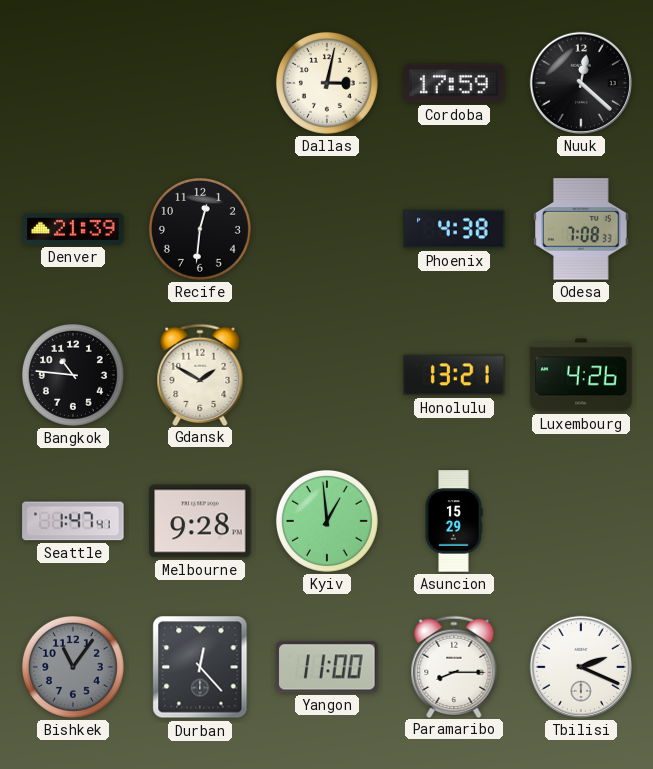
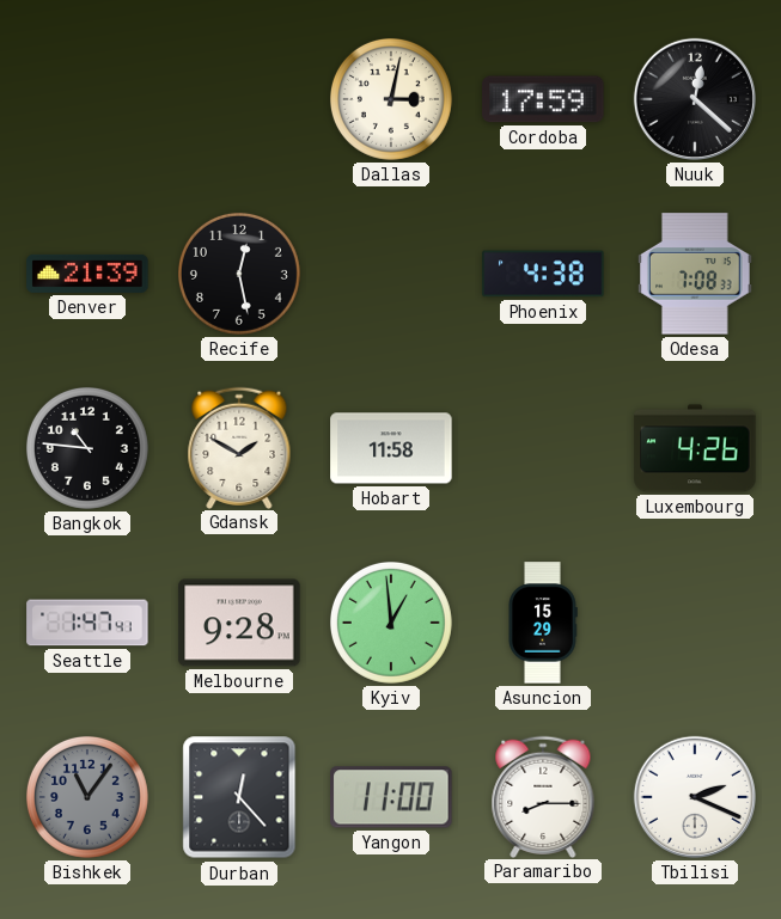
Recife: 12:31 -> 12:28 (239, 274)
Hobart: none -> 11:58 (391, 448)
Honolulu: 13:21 -> none (454, 375)
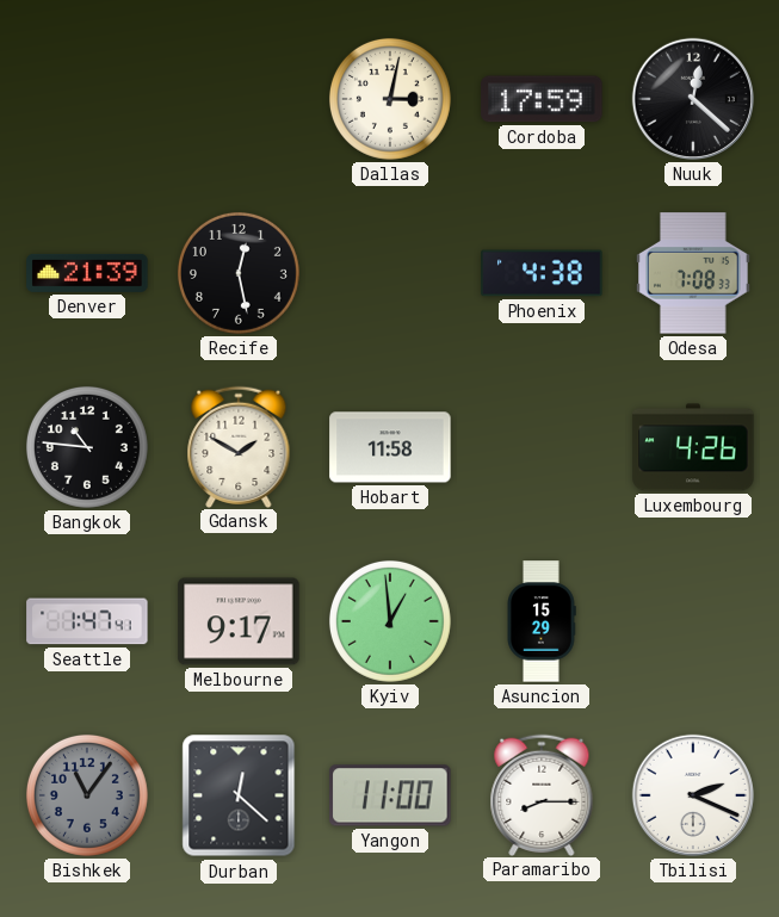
Melbourne: 9:28 -> 9:17 (239, 621)
Durban: 12:23 -> 12:22 (239, 795)
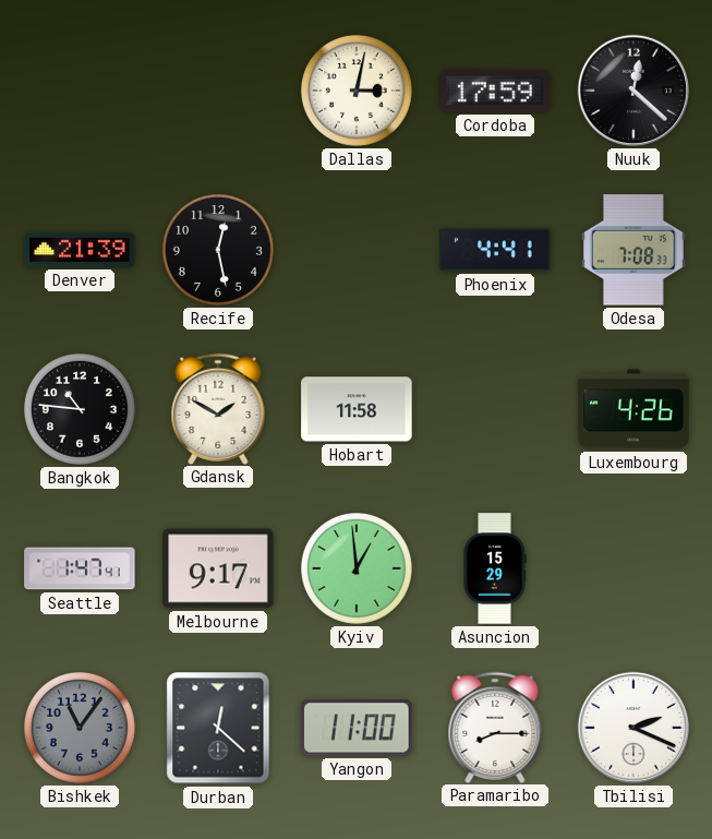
Phoenix: 4:38 -> 4:41 (495, 250)
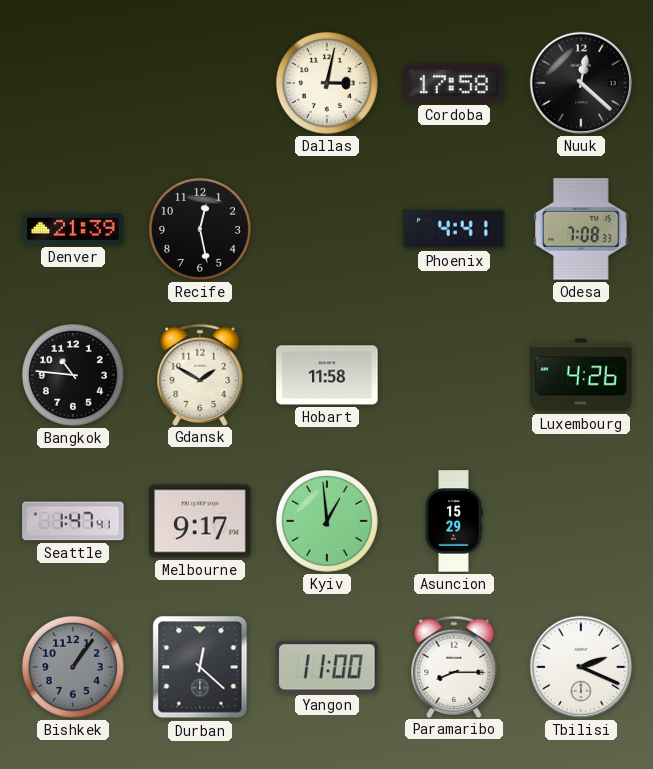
Cordoba: 17:59 -> 17:58 (454, 83)
Bishkek: 11:06 -> 1:06 (73, 667)
